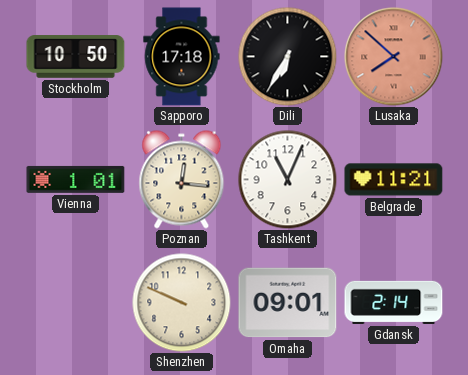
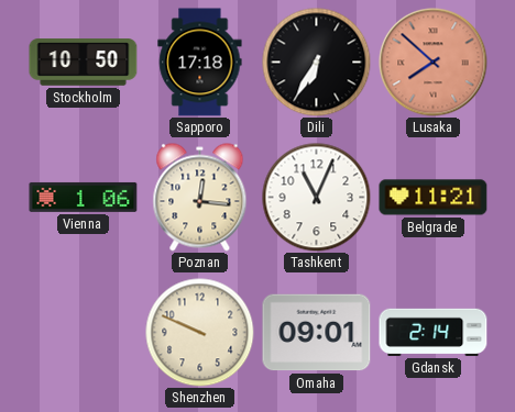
Vienna: 1:01 -> 1:06 (84, 197)
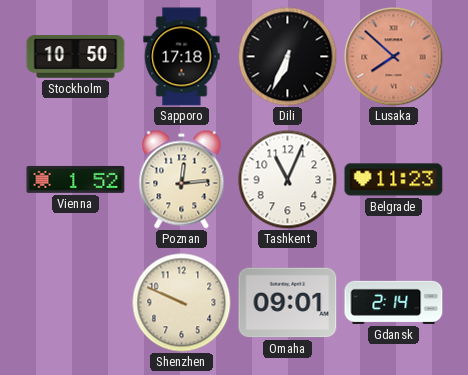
Dili: 6:35 -> 6:34 (288, 57)
Vienna: 1:06 -> 1:52 (76, 179)
Poznan: 12:16 -> 12:14 (182, 180)
Belgrade: 11:21 -> 11:23 (394, 180)
